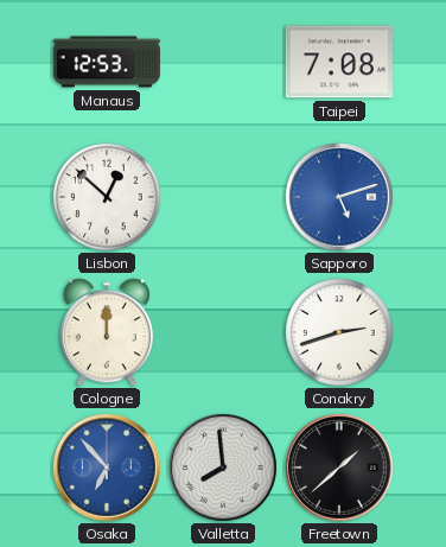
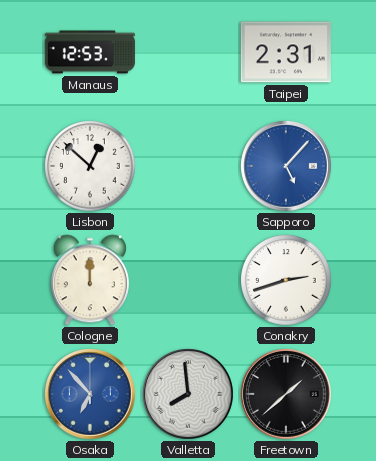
Taipei: 7:08 -> 2:31 (286, 52)
Sapporo: 5:12 -> 5:07 (287, 167)
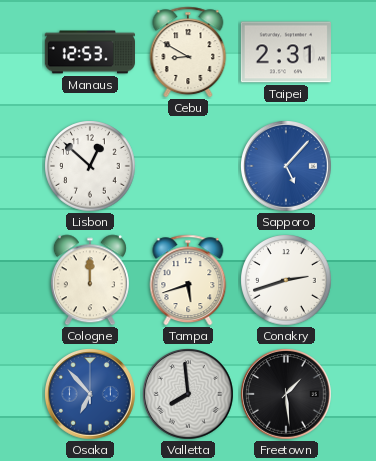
Cebu: none -> 8:50 (188, 52)
Tampa: none -> 5:42 (188, 280)
Freetown: 1:38 -> 1:29 (287, 395)
